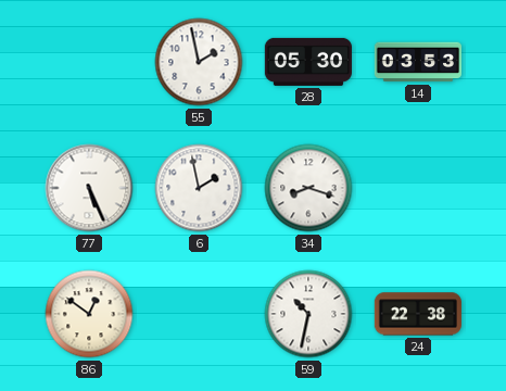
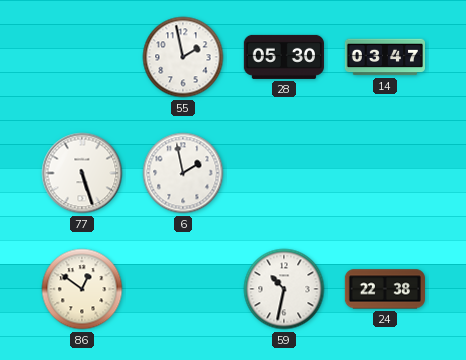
14: 03:53 -> 03:47 (384, 57)
77: 5:26 -> 5:27 (82, 173)
34: 8:18 -> none (308, 188)
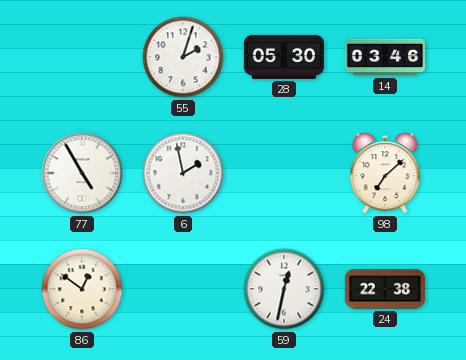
55: 1:58 -> 2:03 (183, 57)
14: 03:47 -> 03:46 (384, 57)
77: 5:27 -> 4:55 (82, 173)
98: none -> 7:08 (385, 173)
59: 10:32 -> 12:32 (284, 289)
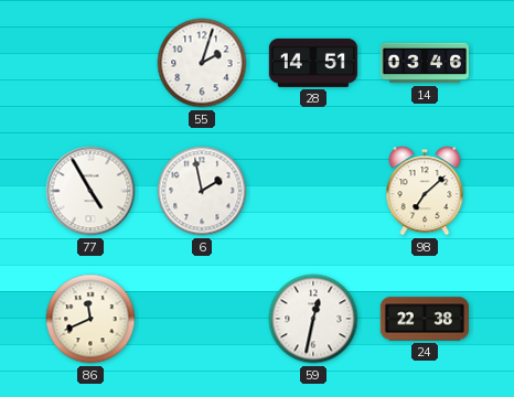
28: 05:30 -> 14:51 (313, 63)
86: 12:51 -> 11:41 (90, 319)
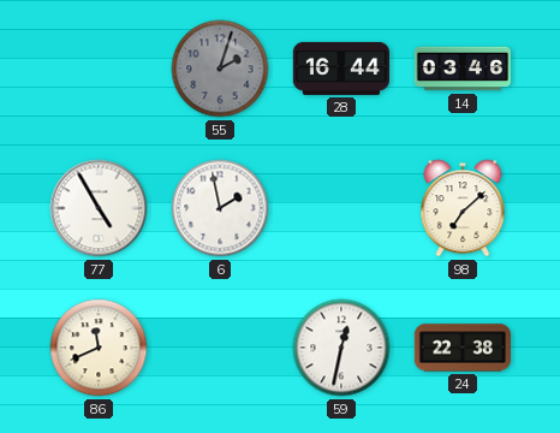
55 dial: white -> grey (220, 69)
28: 14:51 -> 16:44 (341, 69)
